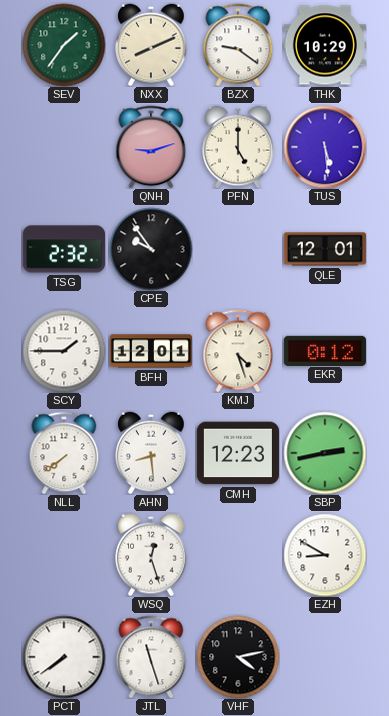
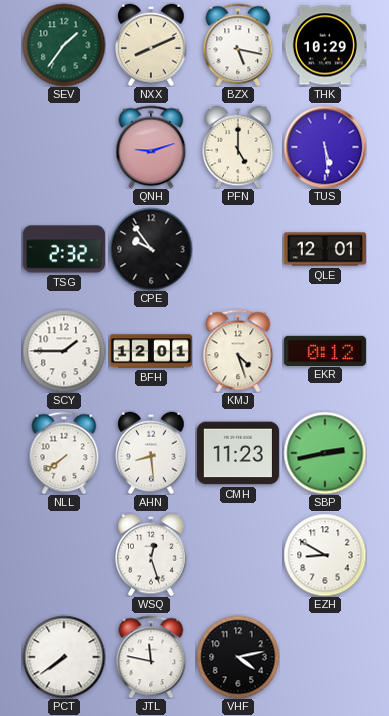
BZX: 9:21 -> 5:17 (238, 45)
CMH: 12:23 -> 11:23 (238, 453)
JTL: 11:27 -> 11:47 (151, 657)
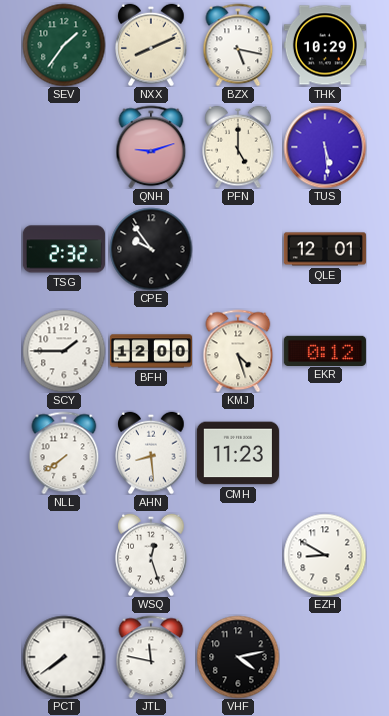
BFH: 12:01 -> 12:00 (150, 351)
SBP: 2:43 -> none (325, 453)
